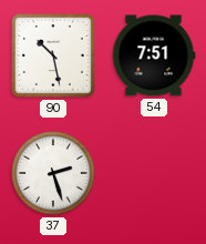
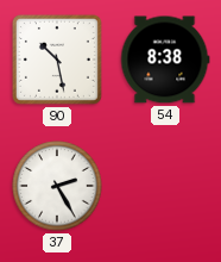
54: 7:51 -> 8:38 (165, 60)
37: 2:27 -> 2:25 (57, 186)
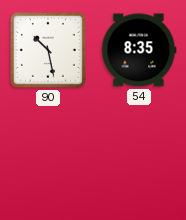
54: 8:38 -> 8:35 (139, 50)
37: 2:25 -> none (57, 186)
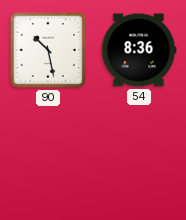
54: 8:35 -> 8:36 (139, 50)
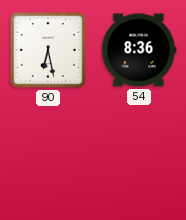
90: 10:28 -> 6:28 (48, 50)
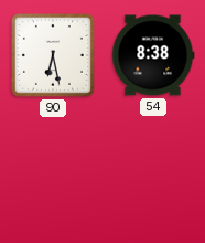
54: 8:36 -> 8:38 (153, 55)
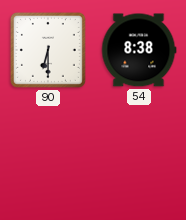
90: 6:28 -> 6:30 (48, 50)
